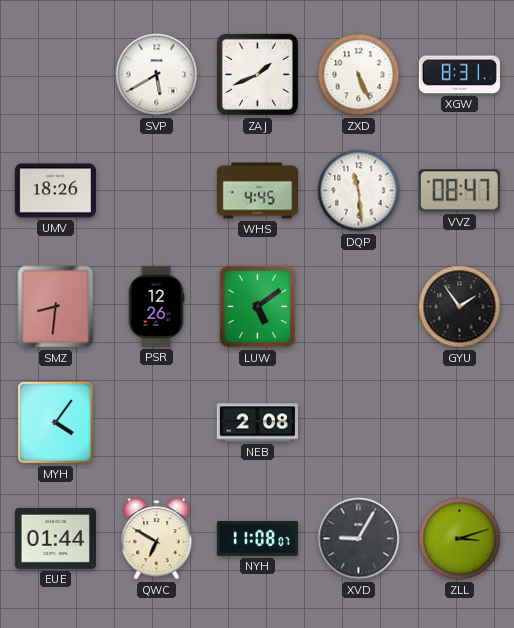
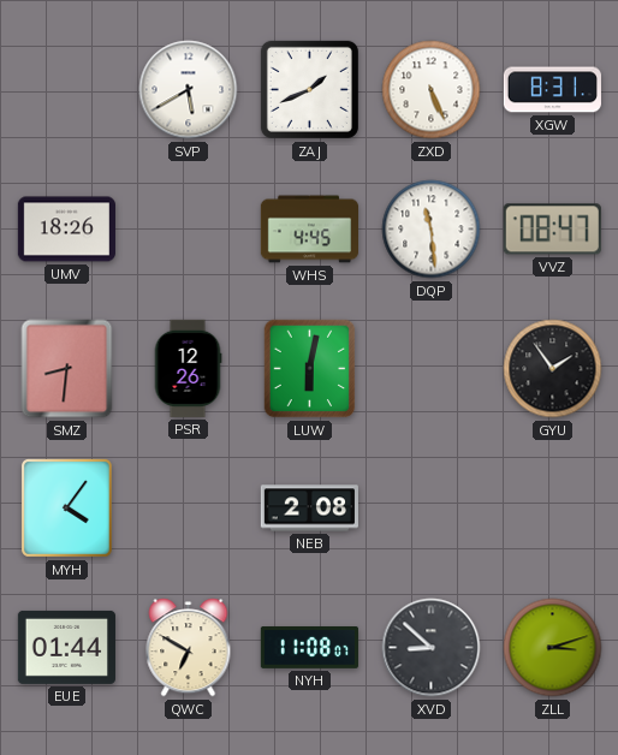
LUW: 5:09 -> 6:02 (310, 369)
XVD: 9:05 -> 8:52 (432, 648)
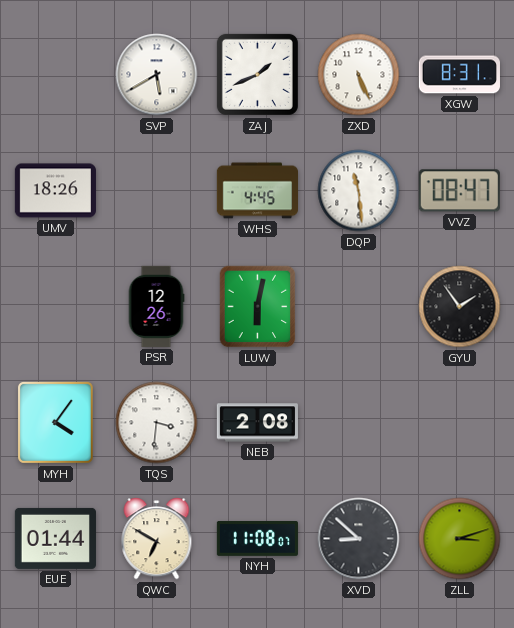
SMZ: 8:31 -> none (67, 369)
TQS: none -> 3:31 (157, 423)
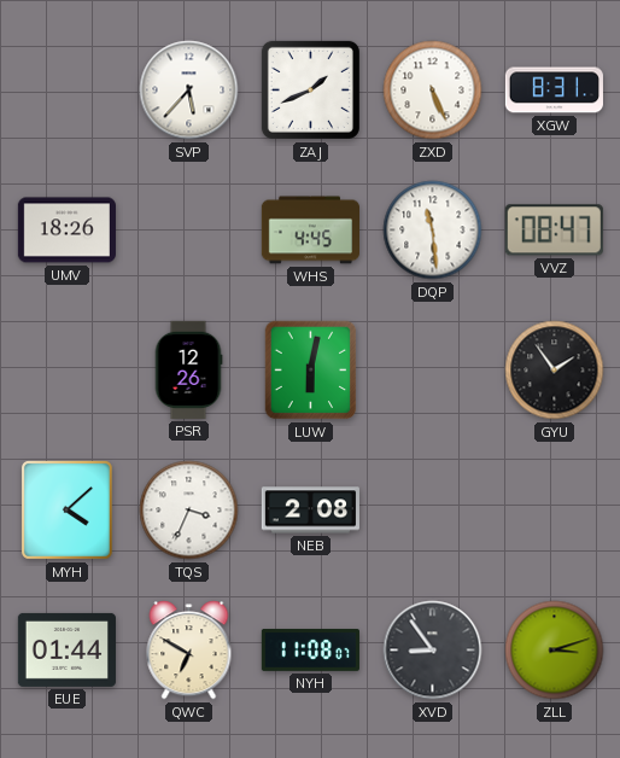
SVP: 5:40 -> 5:37 (189, 91)
MYH: 4:06 -> 4:08 (66, 509)
TQS: 3:31 -> 3:34 (189, 511)
XVD: 8:52 -> 8:54 (433, 651)
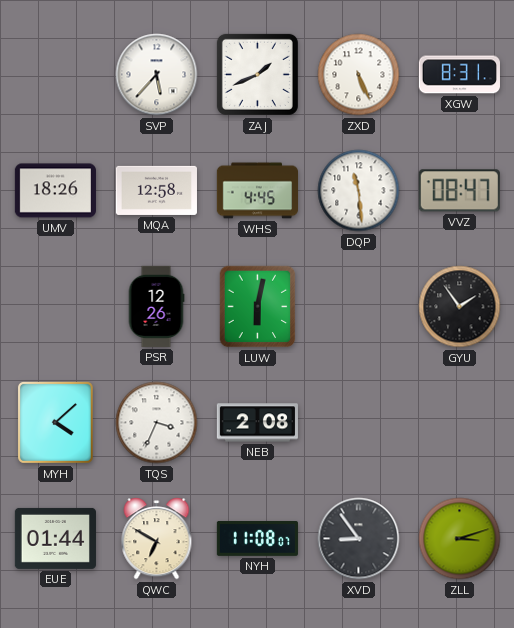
MQA: none -> 12:58 (156, 190)
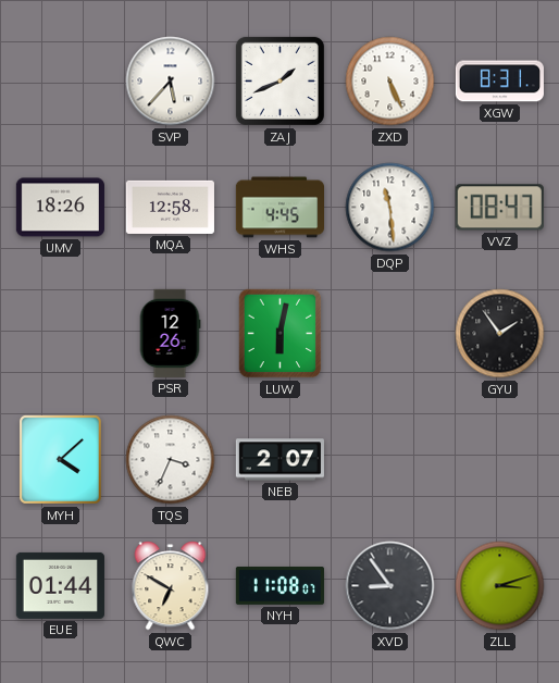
NEB: 2:08 -> 2:07 (279, 460)
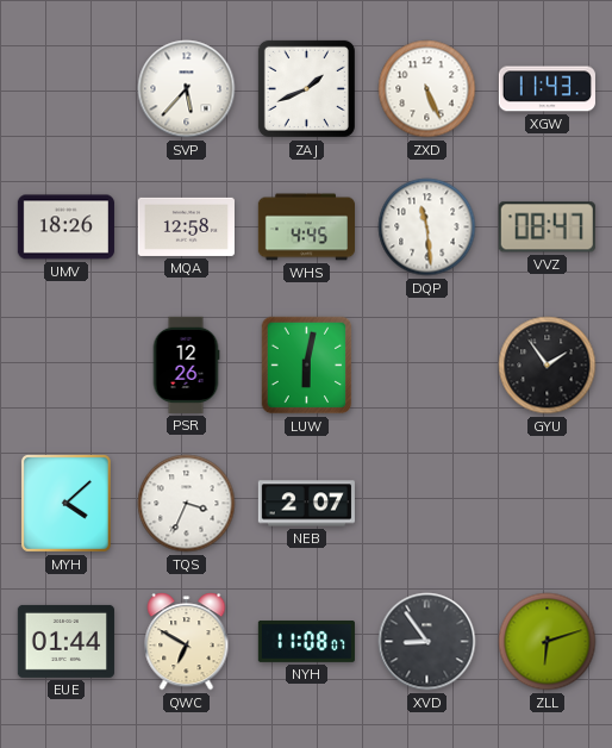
XGW: 8:31 -> 11:43 (547, 89)
ZLL: 3:12 -> 6:12 (548, 642)
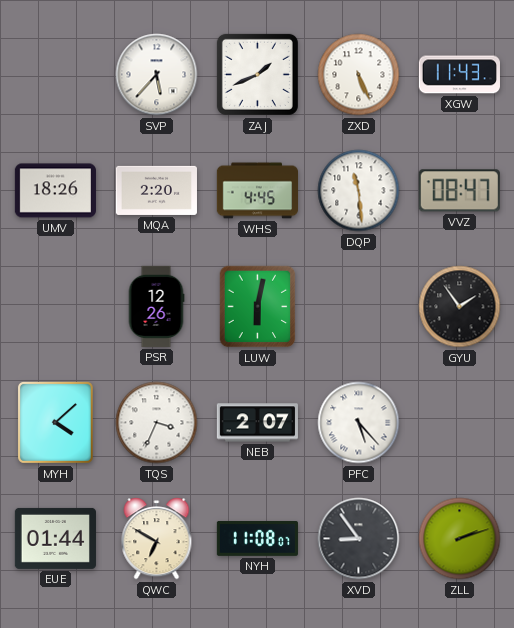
MQA: 12:58 -> 2:20 (156, 190)
PFC: none -> 5:23 (359, 423)
ZLL: 6:12 -> 2:12 (460, 539)
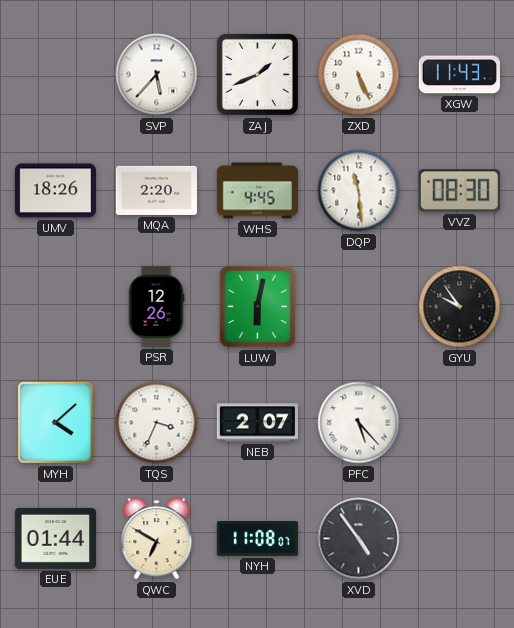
VVZ: 08:47 -> 08:30 (459, 191)
GYU: 1:54 -> 9:54 (460, 307)
XVD: 8:54 -> 4:54 (359, 539)
ZLL: 2:12 -> none (460, 539)
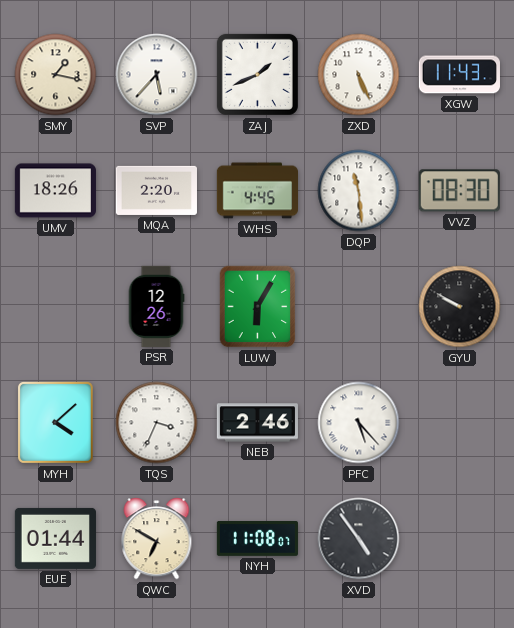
SMY: none -> 1:17 (56, 75)
LUW: 6:02 -> 6:05 (258, 307)
GYU: 9:54 -> 9:50 (460, 307)
NEB: 2:07 -> 2:46 (257, 423)
